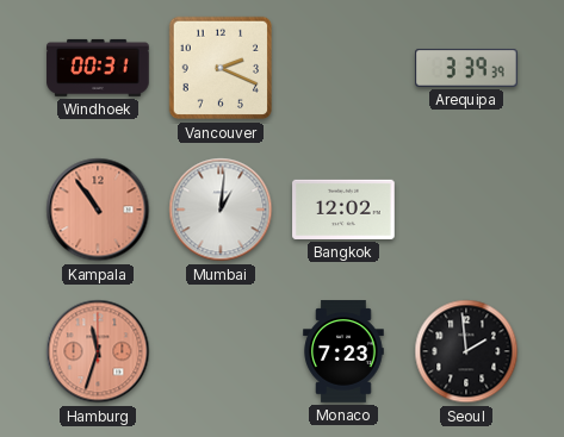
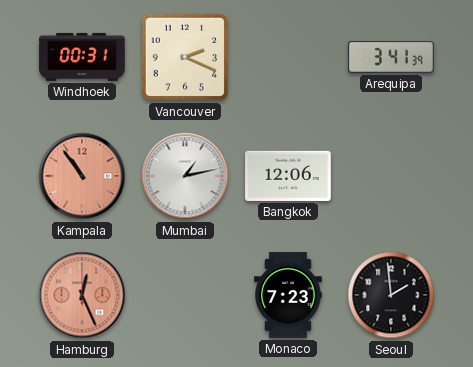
Arequipa: 3:39 -> 3:41 (391, 57)
Mumbai: 1:01 -> 1:13 (185, 176)
Bangkok: 12:02 -> 12:06 (288, 176)
Hamburg: 11:33 -> 12:26 (82, 295)
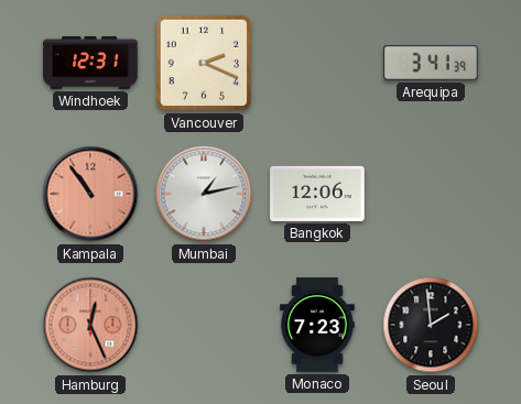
Windhoek: 00:31 -> 12:31 (90, 63)
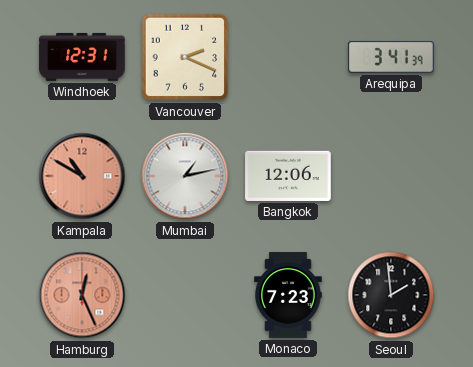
Kampala: 10:54 -> 10:50 (82, 176)
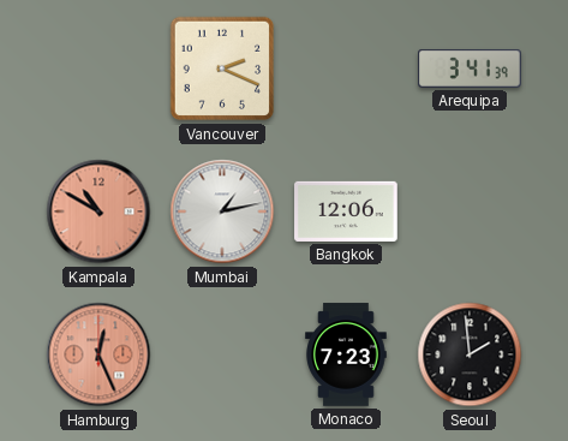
Windhoek: 12:31 -> none (82, 57)
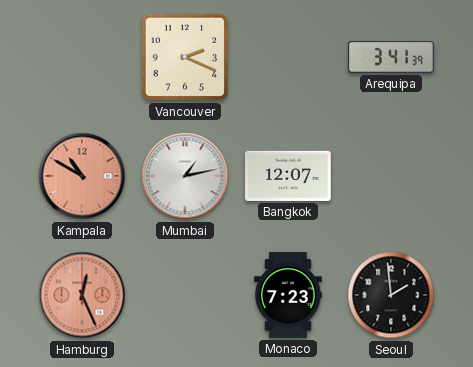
Bangkok: 12:06 -> 12:07 (288, 176)
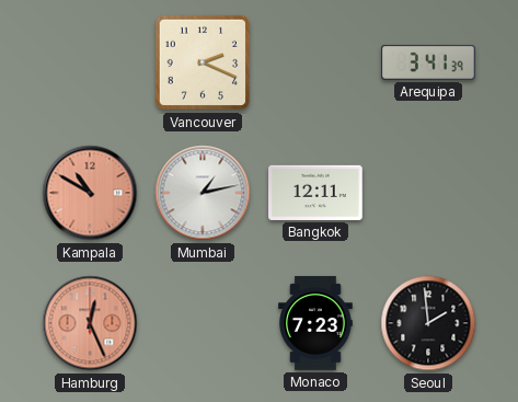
Bangkok: 12:07 -> 12:11 (315, 193)
